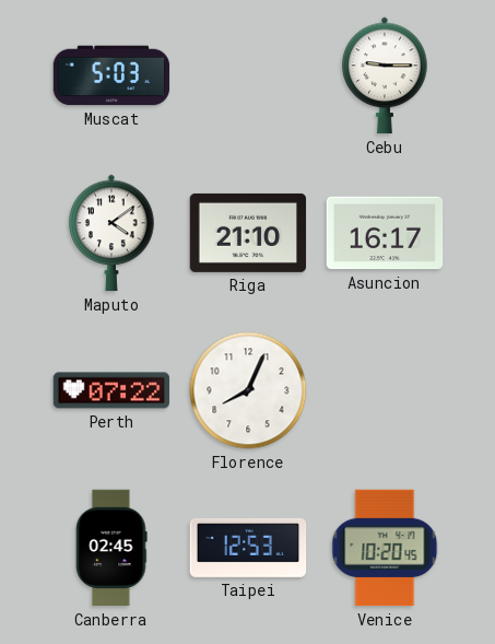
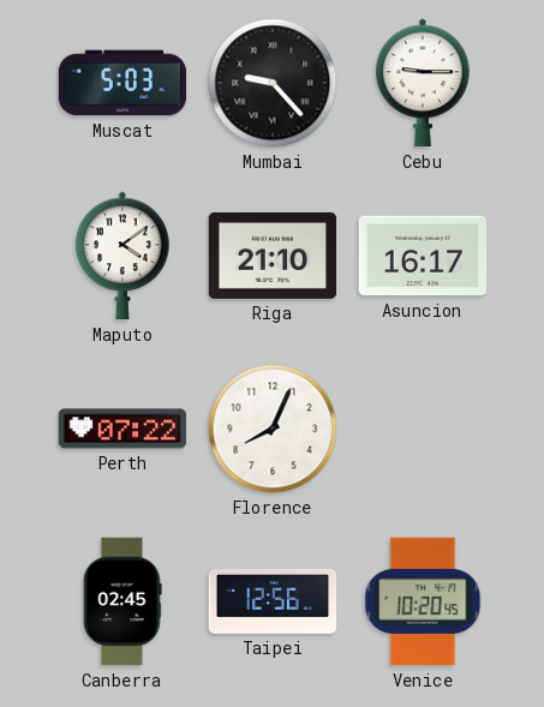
Mumbai: none -> 9:23 (273, 83)
Taipei: 12:53 -> 12:56 (273, 601)
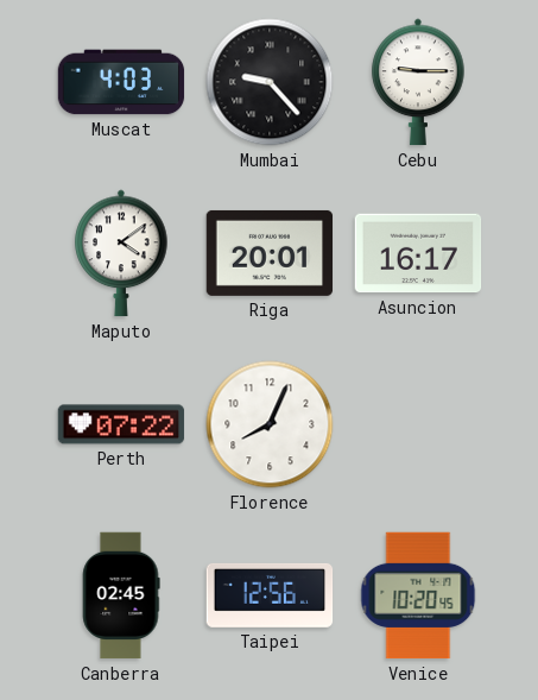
Muscat: 5:03 -> 4:03 (121, 82)
Riga: 21:10 -> 20:01 (270, 253)
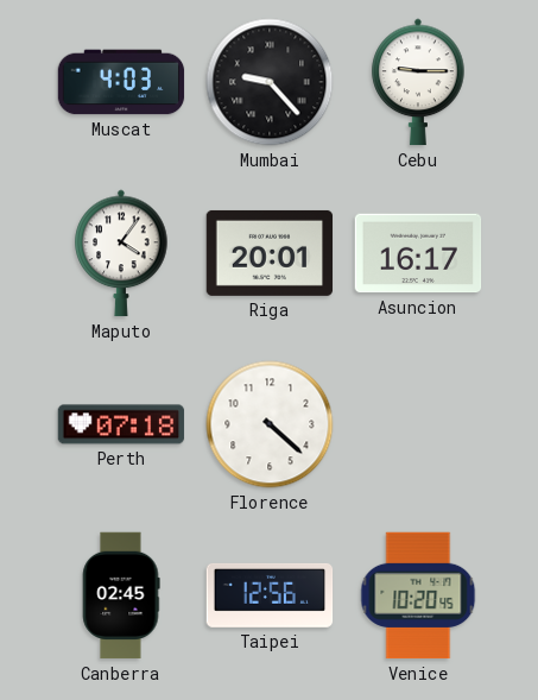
Maputo: 4:09 -> 4:06 (121, 253)
Perth: 07:22 -> 07:18 (121, 424)
Florence: 8:04 -> 4:22 (270, 424)
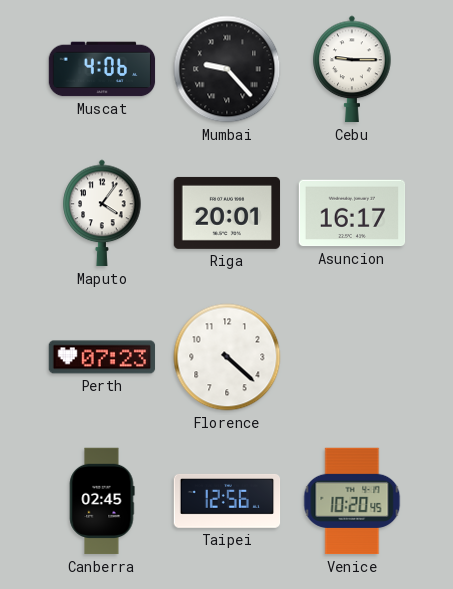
Muscat: 4:03 -> 4:06 (102, 69)
Perth: 07:18 -> 07:23 (102, 357)
